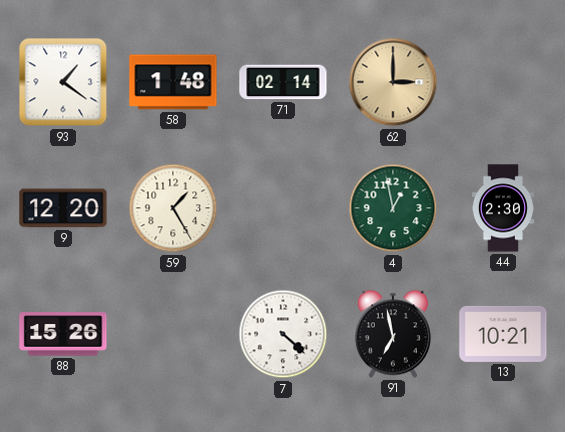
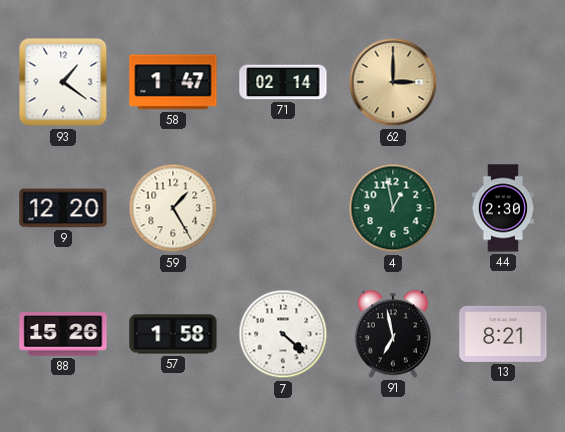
58: 1:48 -> 1:47 (173, 82)
57: none -> 1:58 (173, 334)
13: 10:21 -> 8:21 (503, 334)
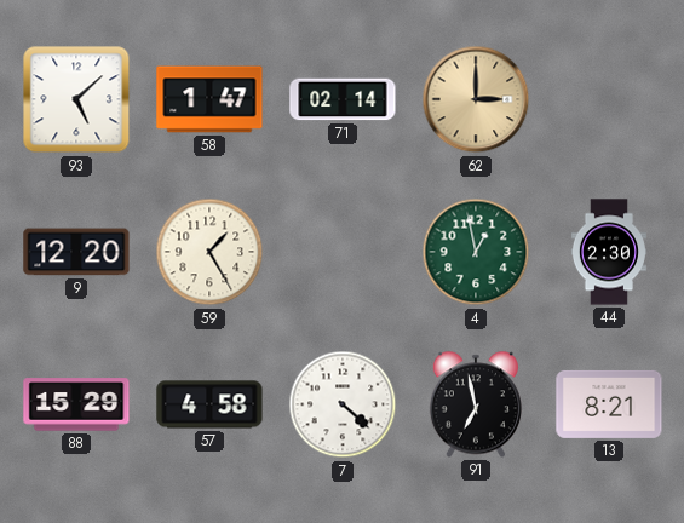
93: 1:21 -> 5:08 (76, 99)
88: 15:26 -> 15:29 (76, 404)
57: 1:58 -> 4:58 (209, 404)
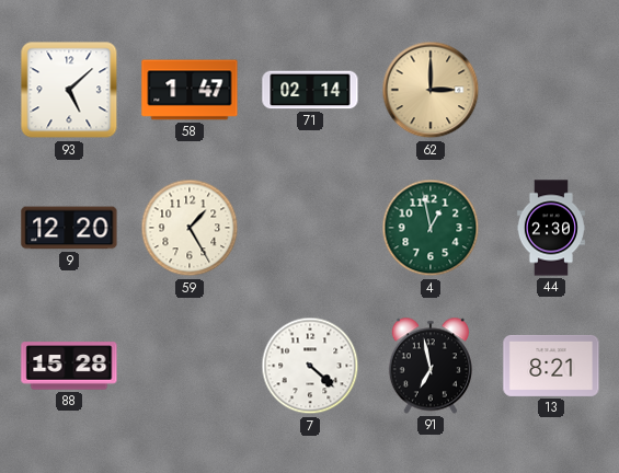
88: 15:29 -> 15:28 (69, 366)
57: 4:58 -> none (209, 404)
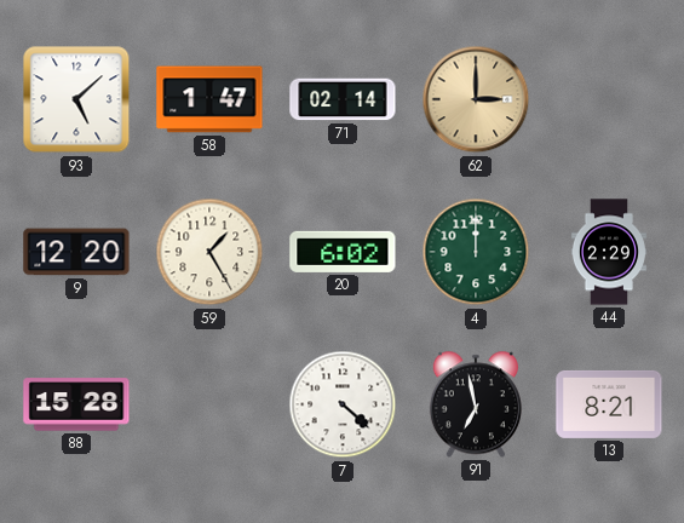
20: none -> 6:02 (343, 252)
4: 12:58 -> 12:00 (476, 252)
44: 2:30 -> 2:29 (609, 252)
